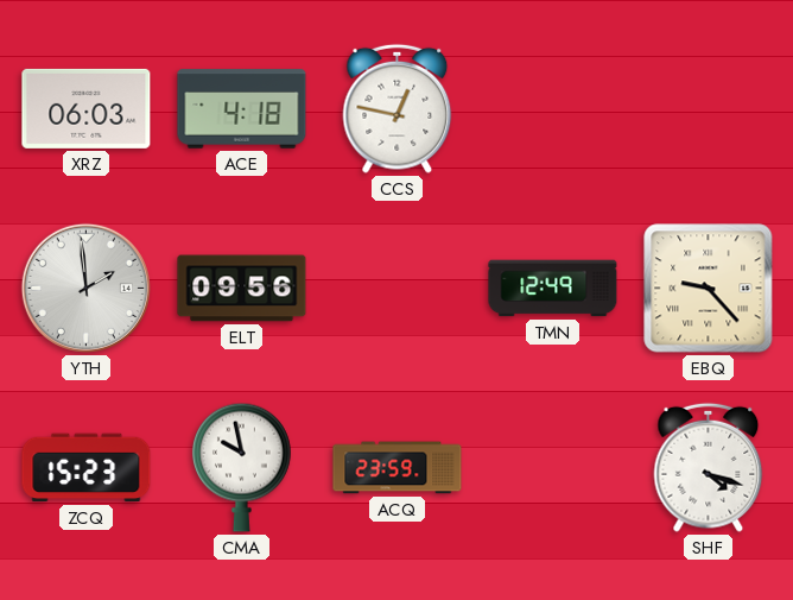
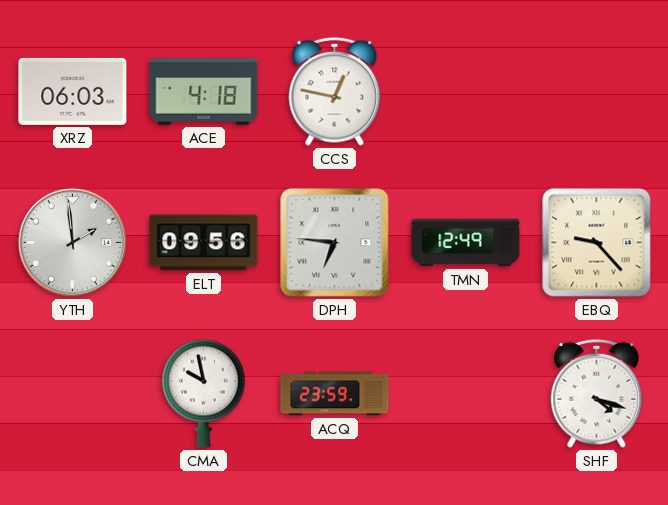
DPH: none -> 6:46 (335, 243)
ZCQ: 15:23 -> none (87, 468)
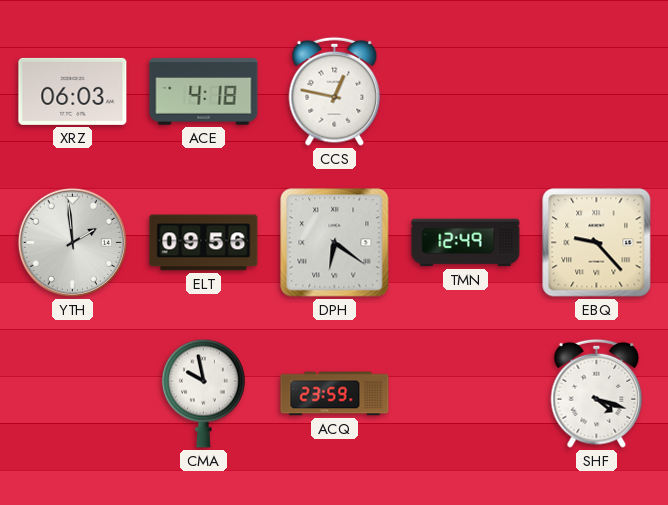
DPH: 6:46 -> 6:21 (335, 243)
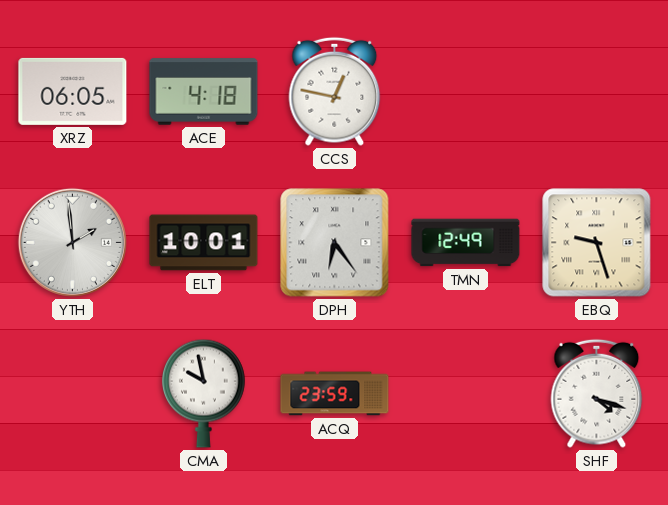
XRZ: 06:03 -> 06:05 (73, 91)
ELT: 09:56 -> 10:01 (204, 243)
DPH: 6:21 -> 6:24 (335, 243)
EBQ: 9:23 -> 9:27 (597, 243)
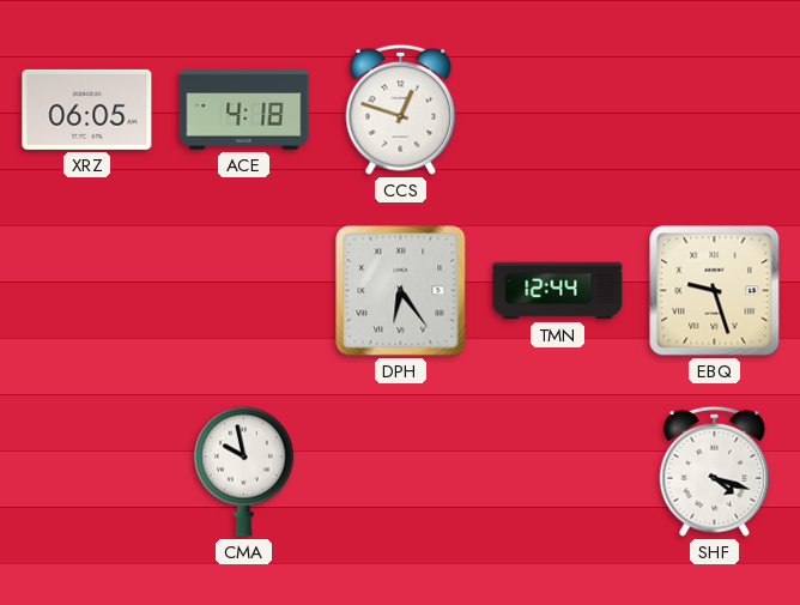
CCS: 12:47 -> 12:48 (401, 109)
YTH: 1:59 -> none (72, 242)
ELT: 10:01 -> none (204, 243)
TMN: 12:49 -> 12:44 (558, 291)
ACQ: 23:59 -> none (335, 394)
